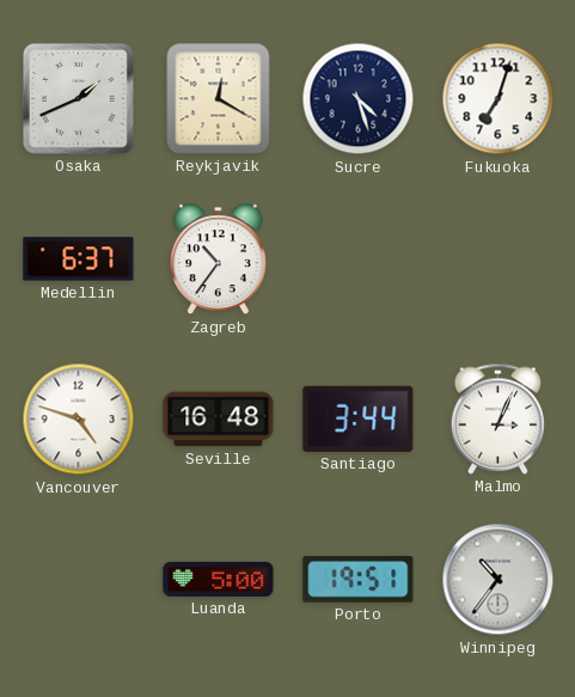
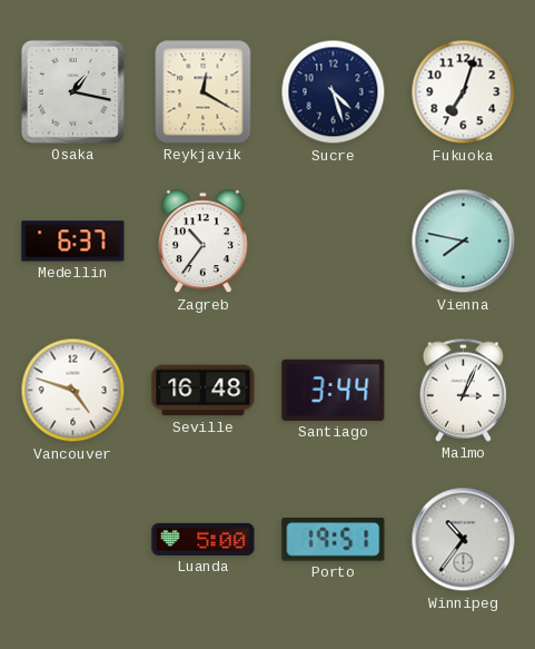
Osaka: 1:41 -> 1:17 (72, 91)
Vienna: none -> 7:47 (464, 242)
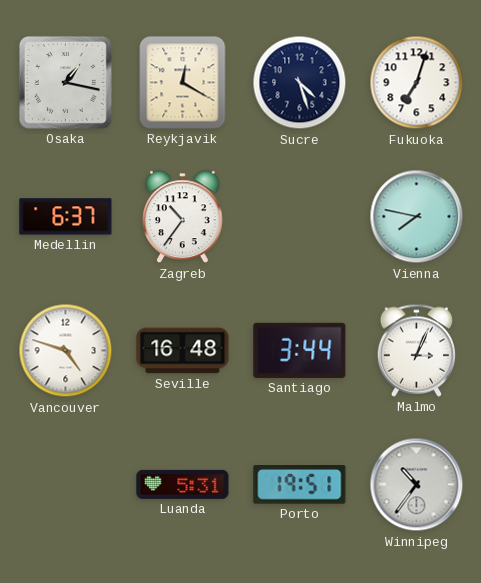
Luanda: 5:00 -> 5:31 (183, 484)
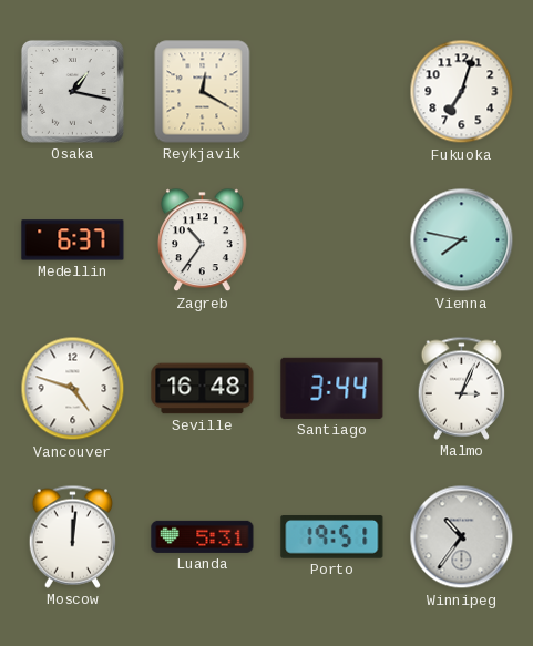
Sucre: 4:27 -> none (300, 83)
Moscow: none -> 12:01 (72, 536)
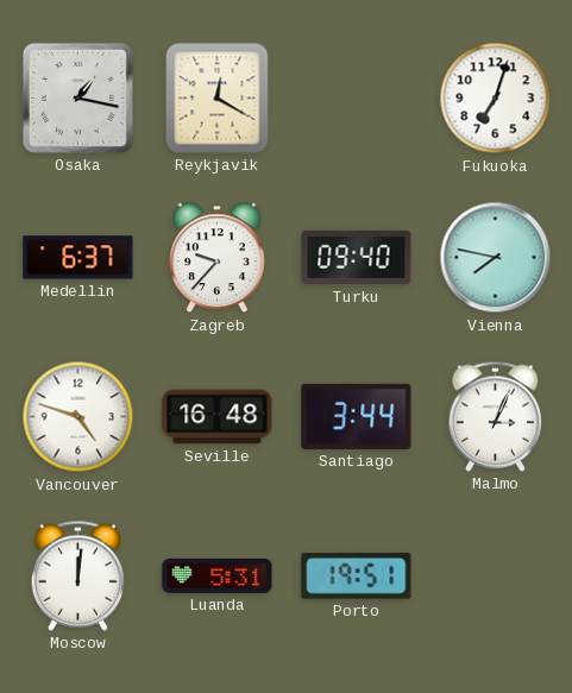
Zagreb: 10:36 -> 9:37 (218, 258)
Turku: none -> 09:40 (357, 258)
Winnipeg: 10:36 -> none (462, 537)
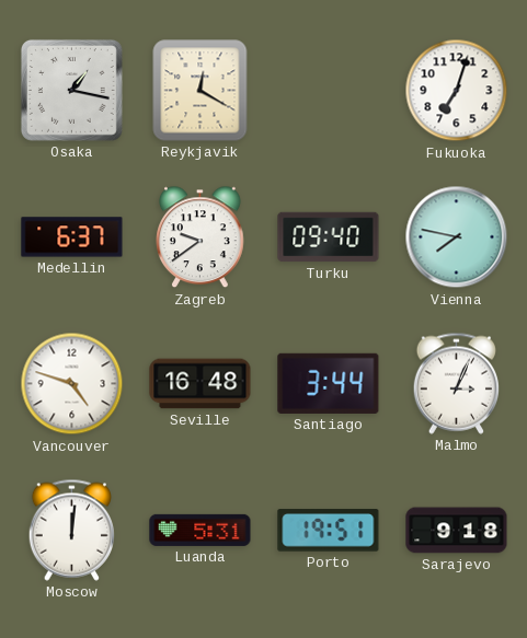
Zagreb: 9:37 -> 9:39 (201, 237)
Sarajevo: none -> 9:18 (457, 531)
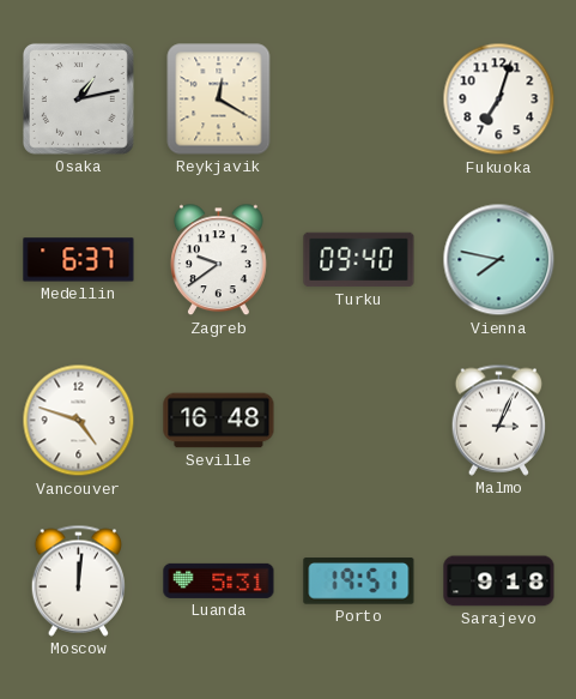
Osaka: 1:17 -> 1:13 (78, 98)
Santiago: 3:44 -> none (329, 383)
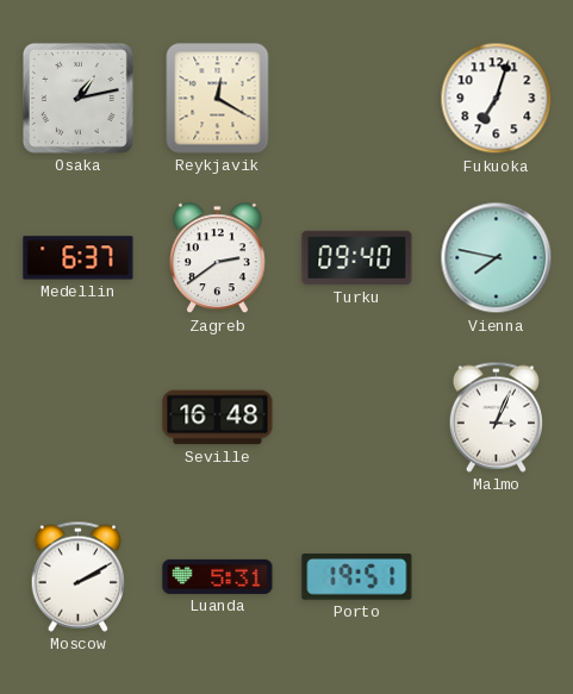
Zagreb: 9:39 -> 2:39 (218, 258)
Vancouver: 4:48 -> none (79, 421)
Moscow: 12:01 -> 2:10 (77, 576)
Sarajevo: 9:18 -> none (499, 582)
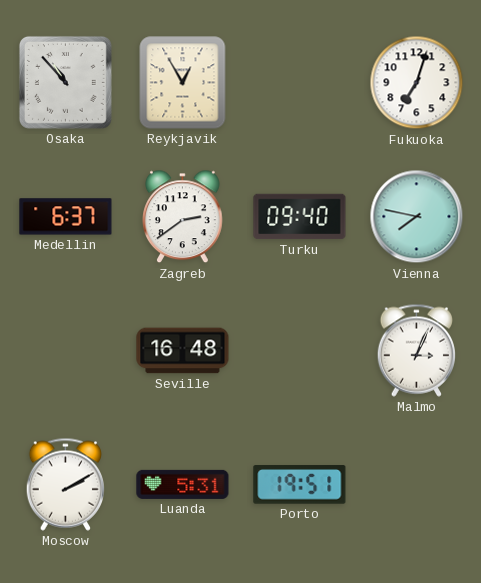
Osaka: 1:13 -> 10:53 (65, 82)
Reykjavik: 12:20 -> 12:55 (183, 83)
